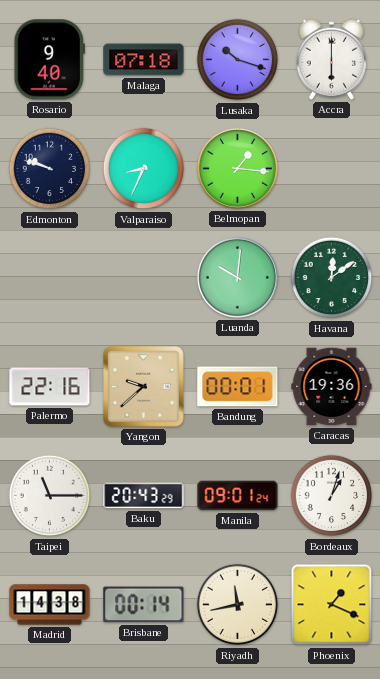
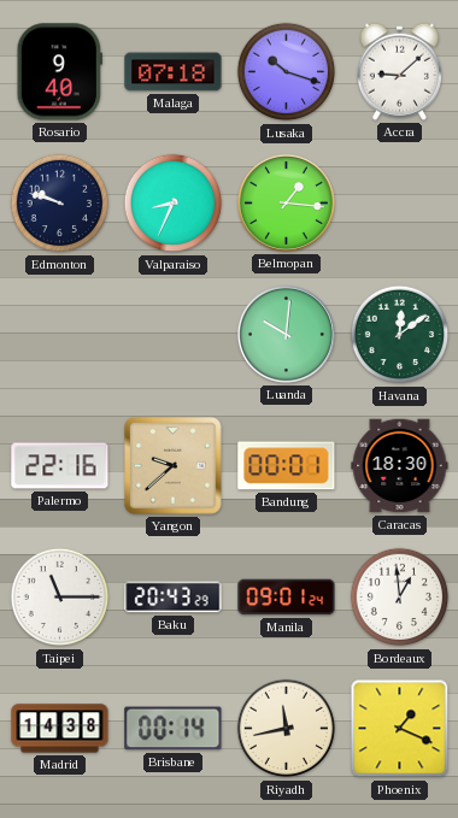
Accra: 6:00 -> 9:08 (399, 71)
Caracas: 19:36 -> 18:30 (400, 466)
Bordeaux: 1:03 -> 12:59 (400, 598)
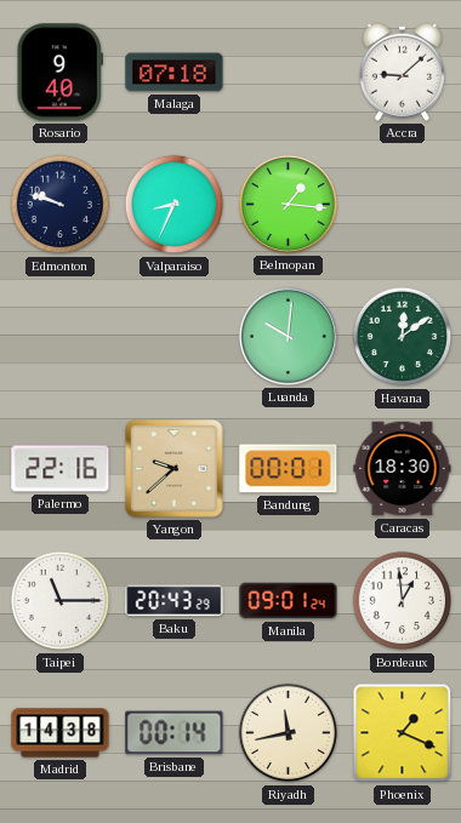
Lusaka: 10:18 -> none (287, 72)
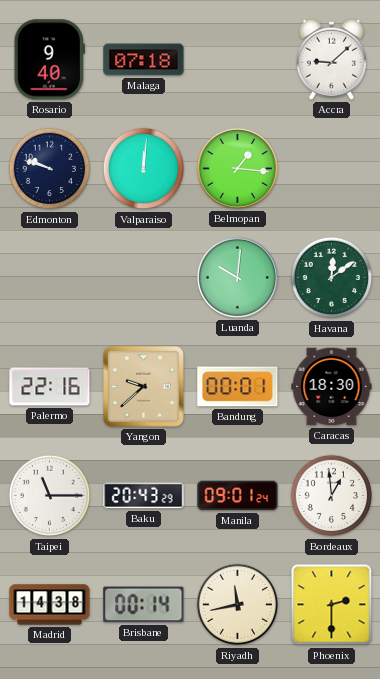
Valparaiso: 8:34 -> 12:01 (144, 169)
Phoenix: 1:19 -> 2:30 (332, 605)
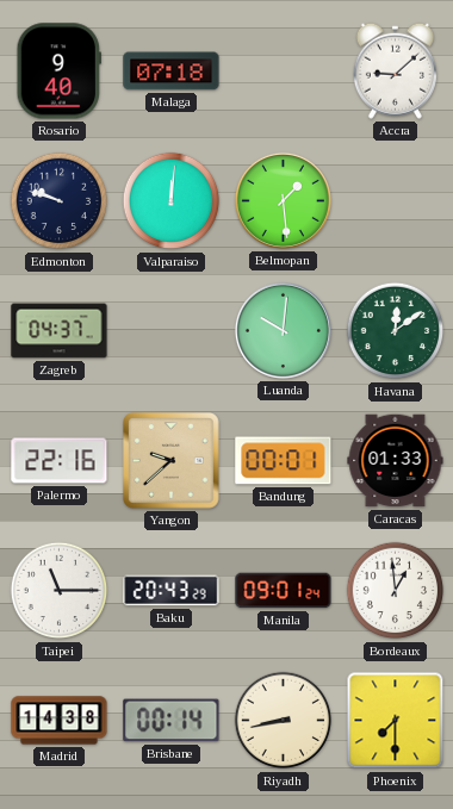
Belmopan: 1:16 -> 1:29 (283, 200)
Zagreb: none -> 04:37 (60, 331)
Caracas: 18:30 -> 01:33 (396, 461)
Riyadh: 11:43 -> 8:43 (284, 721)
Phoenix: 2:30 -> 7:30 (396, 721)
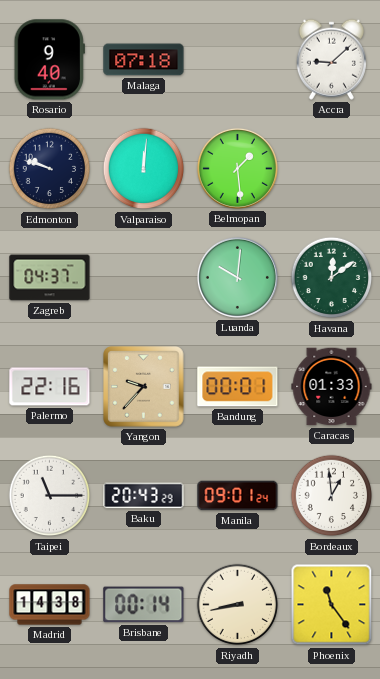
Yangon: 9:38 -> 9:37 (144, 387)
Phoenix: 7:30 -> 11:24 (332, 605)
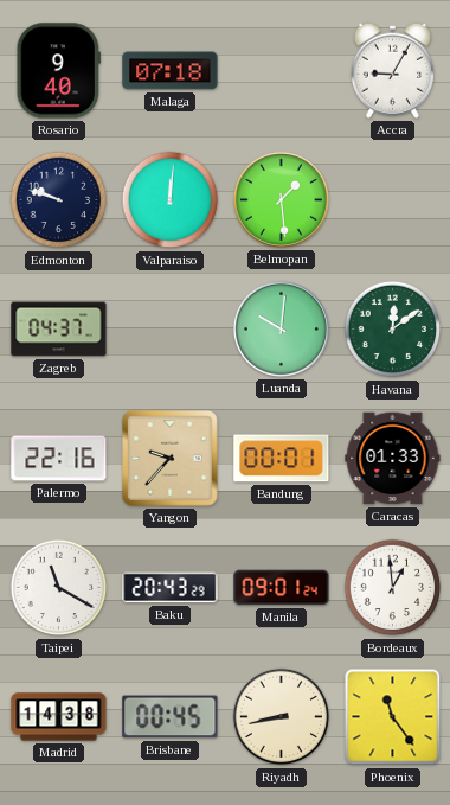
Accra: 9:08 -> 9:05 (392, 70)
Taipei: 11:15 -> 11:20 (59, 588)
Brisbane: 00:14 -> 00:45 (171, 717)
